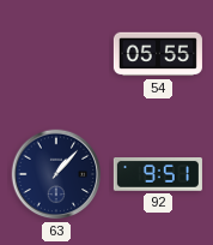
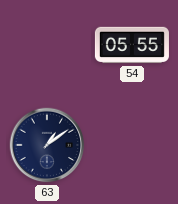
63: 1:07 -> 1:09 (47, 145)
92: 9:51 -> none (158, 175)
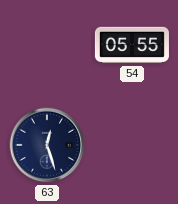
63: 1:09 -> 12:27 (47, 145)
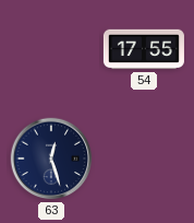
54: 05:55 -> 17:55 (144, 49)
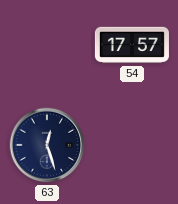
54: 17:55 -> 17:57 (132, 45)
